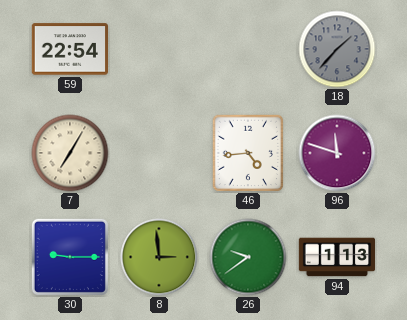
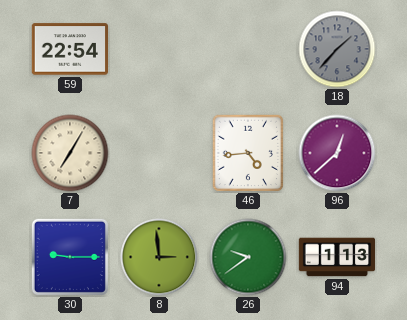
96: 11:48 -> 12:38 (337, 153)
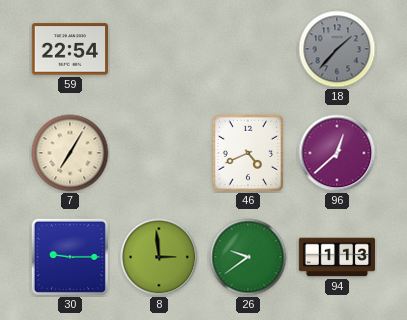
46: 4:44 -> 4:41 (247, 152)
